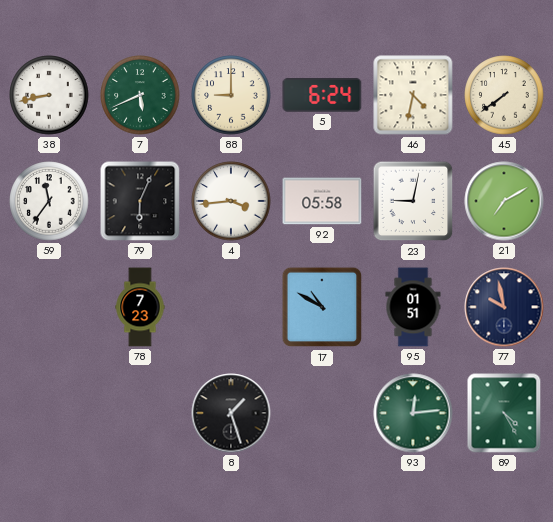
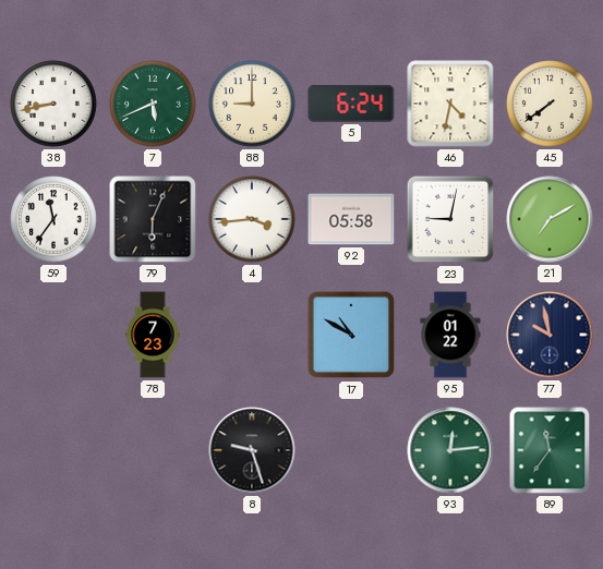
95: 01:51 -> 01:22 (450, 335)
8: 1:27 -> 9:27 (252, 450)
89: 4:25 -> 11:36 (550, 450)
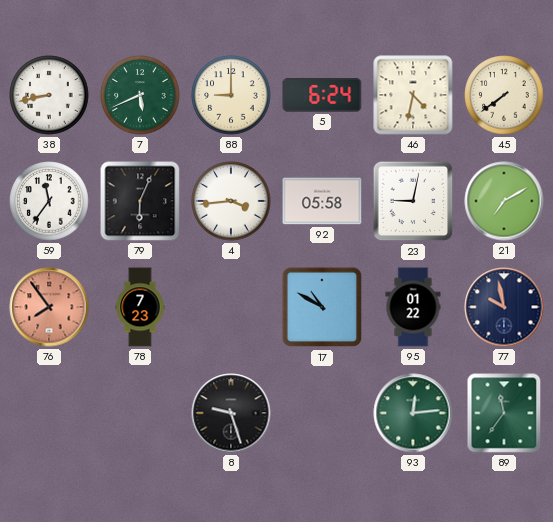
76: none -> 7:54 (49, 307)
